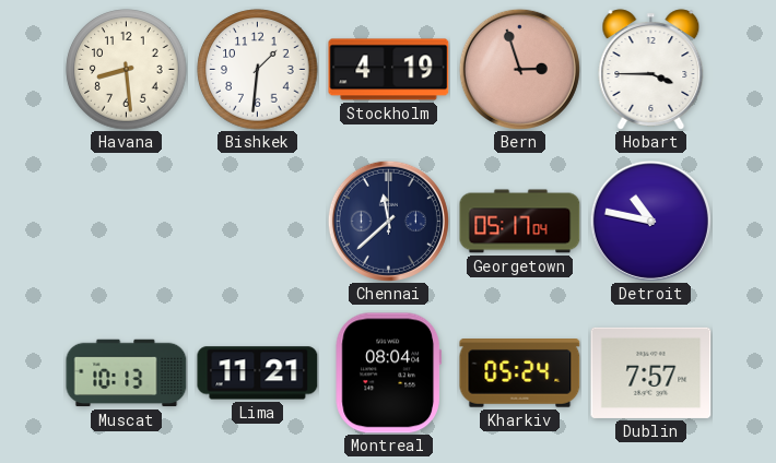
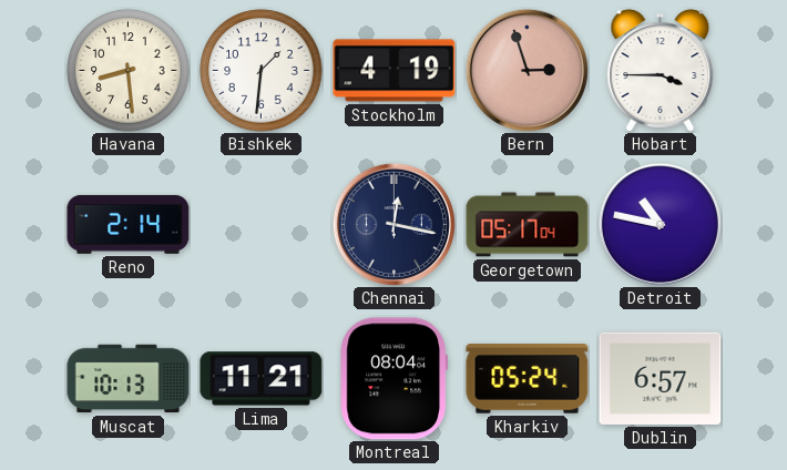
Reno: none -> 2:14 (129, 224)
Chennai: 11:38 -> 12:17 (393, 224)
Dublin: 7:57 -> 6:57 (661, 378)
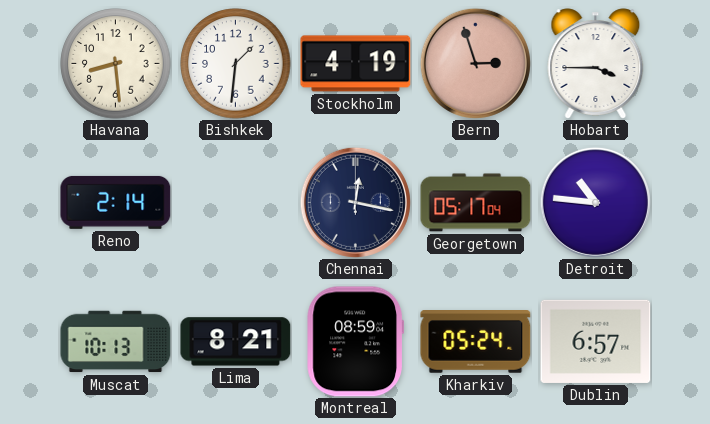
Detroit: 10:47 -> 10:46 (595, 202)
Lima: 11:21 -> 8:21 (236, 342)
Montreal: 08:04 -> 08:59 (355, 342)
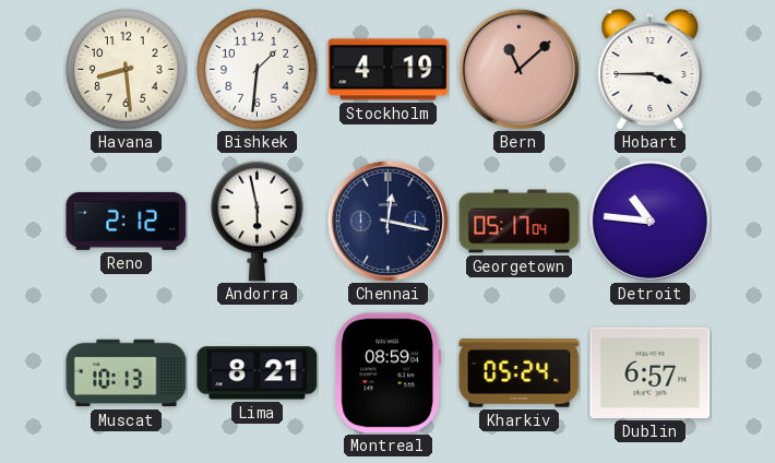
Bern: 2:57 -> 11:08 (518, 69)
Reno: 2:14 -> 2:12 (127, 221)
Andorra: none -> 5:58 (258, 221)
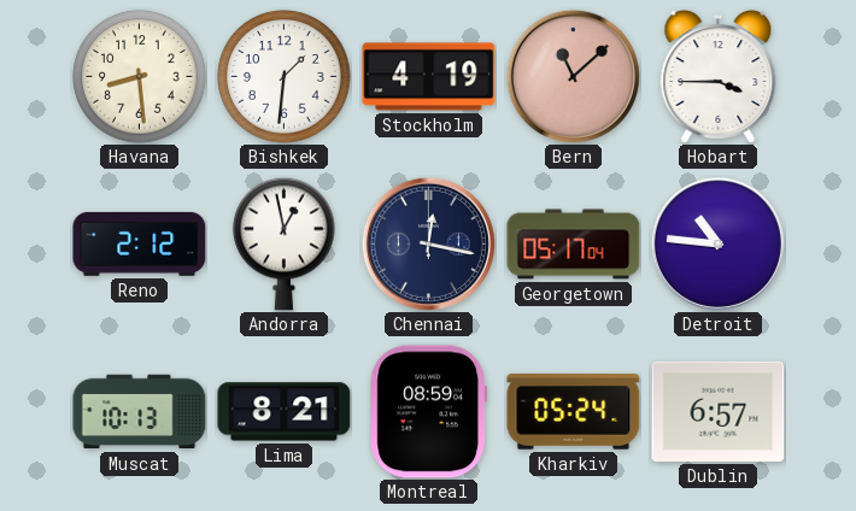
Andorra: 5:58 -> 12:58 (285, 243)
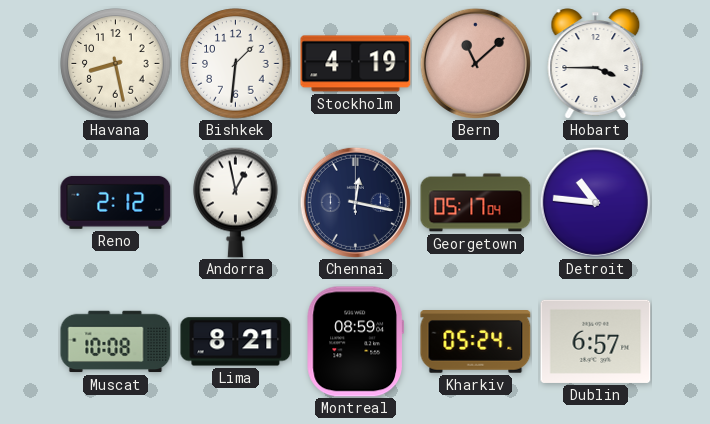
Havana: 8:29 -> 8:28 (116, 64)
Muscat: 10:13 -> 10:08 (116, 342)
